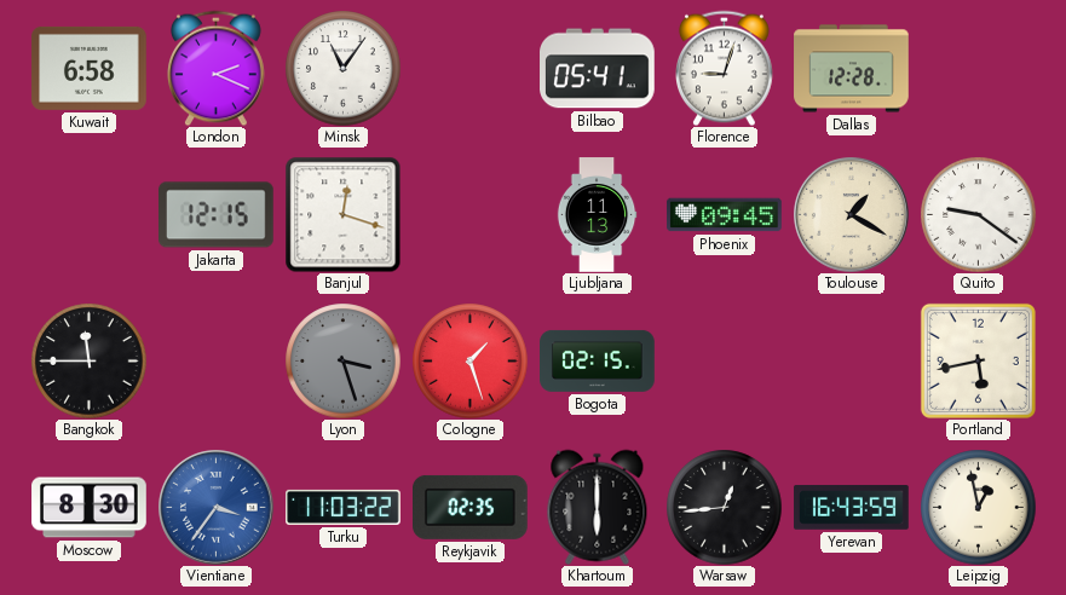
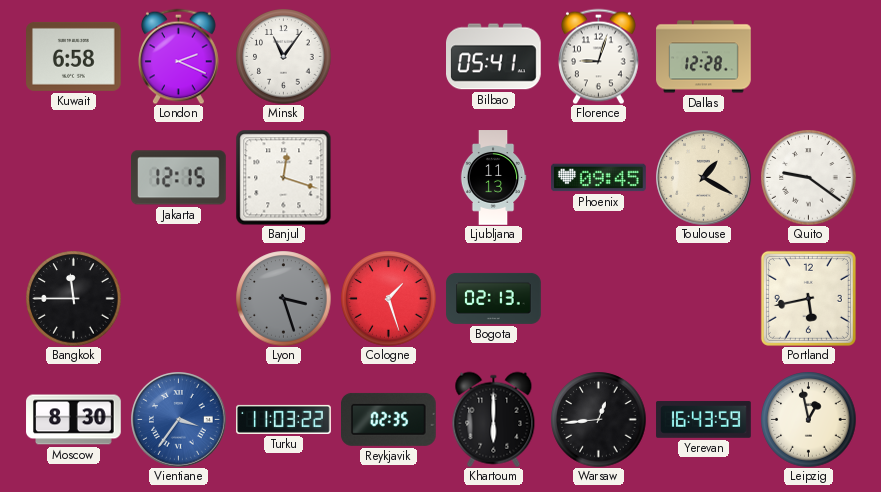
Bogota: 02:15 -> 02:13 (494, 298)
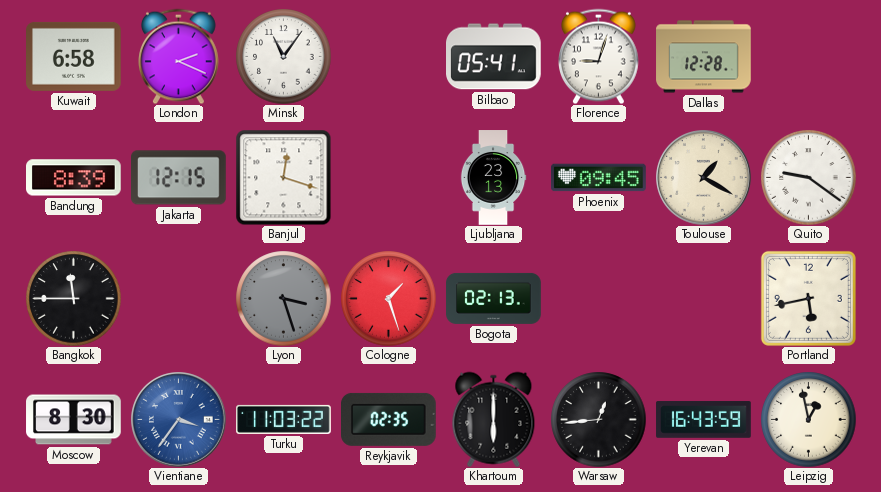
Bandung: none -> 8:39 (74, 178)
Ljubljana: 11:13 -> 23:13 (493, 178)
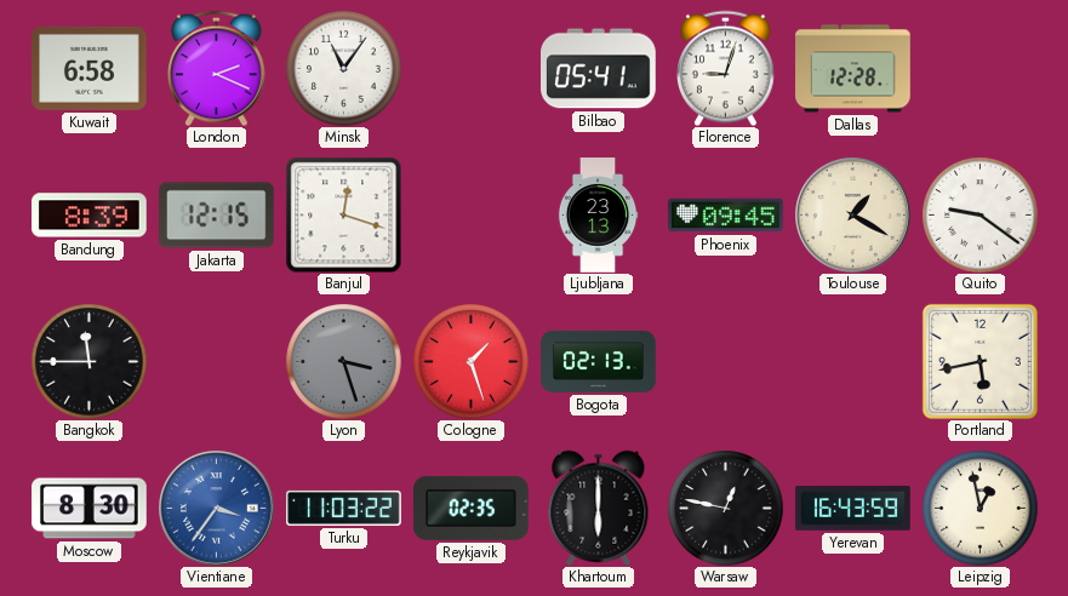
Warsaw: 12:44 -> 12:47 (725, 508)
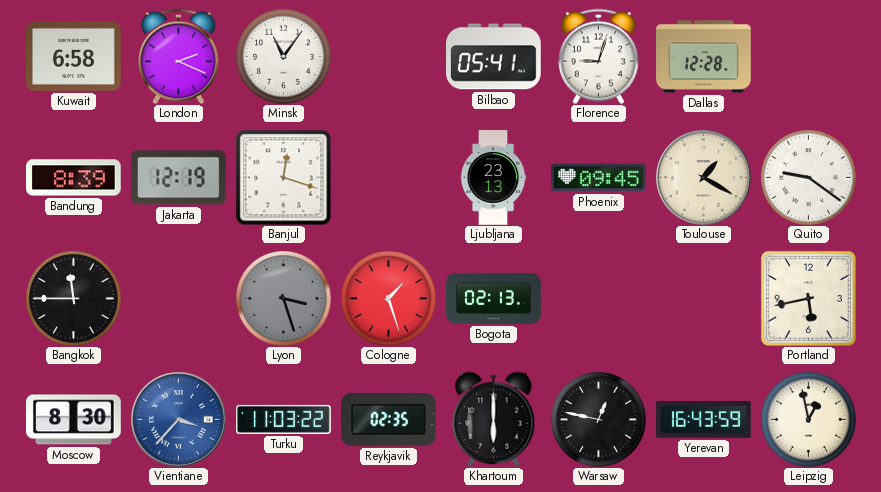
Jakarta: 12:15 -> 12:19 (179, 178)
Vientiane: 3:36 -> 3:37 (179, 420)
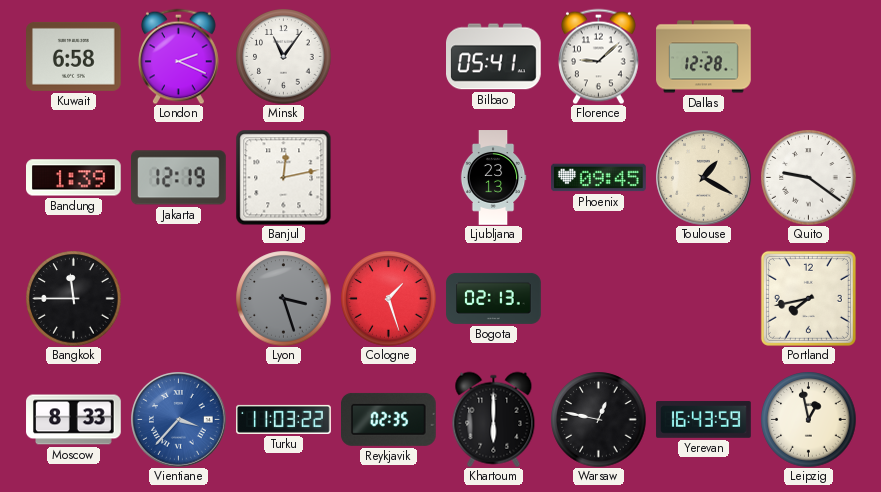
Florence: 9:03 -> 9:08 (599, 56)
Bandung: 8:39 -> 1:39 (74, 178)
Banjul: 12:18 -> 12:13 (283, 177)
Portland: 5:43 -> 7:43 (808, 298)
Moscow: 8:30 -> 8:33 (74, 420)
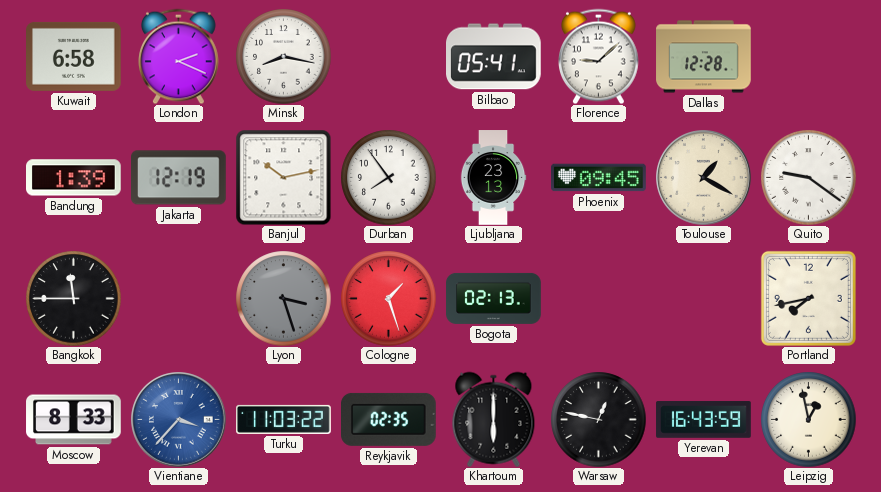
Minsk: 11:06 -> 8:17 (283, 56)
Banjul: 12:13 -> 10:13 (283, 177)
Durban: none -> 7:54 (388, 177)
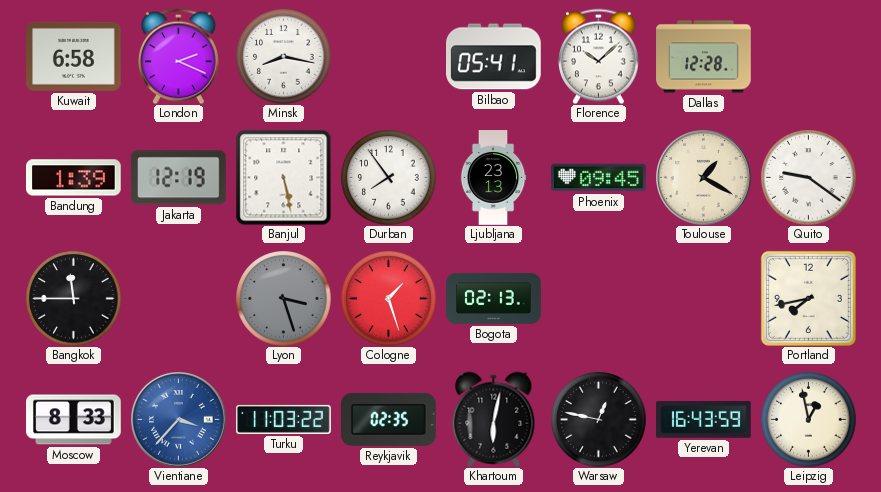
Florence: 9:08 -> 10:08 (599, 56)
Banjul: 10:13 -> 5:28 (283, 177)
Khartoum: 6:00 -> 6:02 (494, 419)
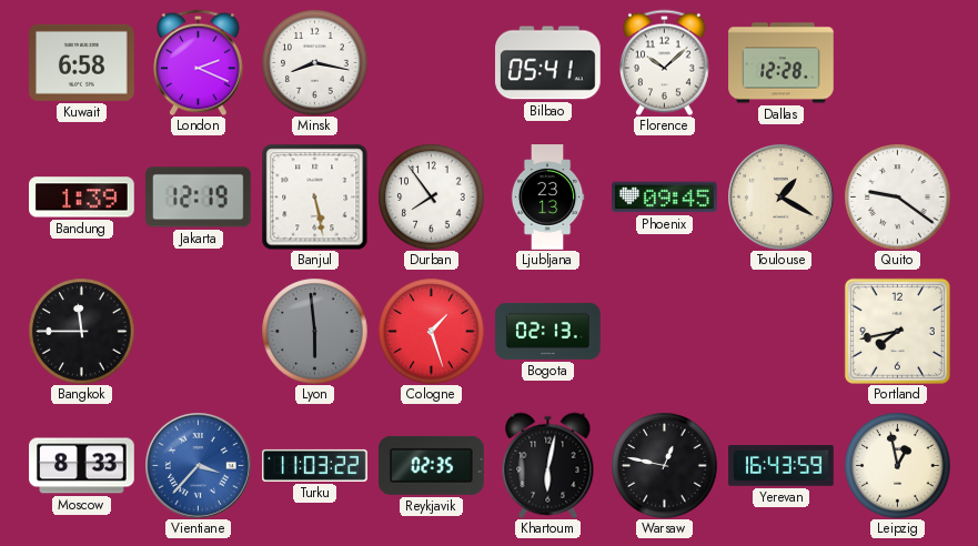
Lyon: 3:27 -> 5:59 (314, 331)
